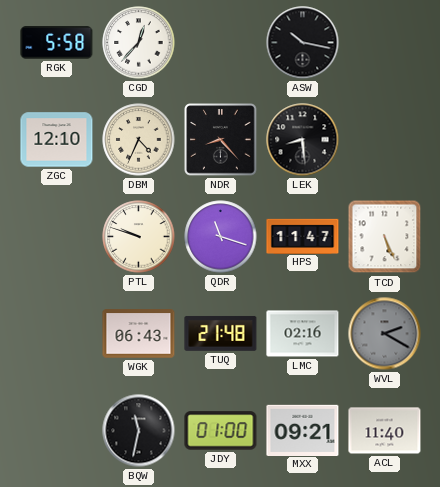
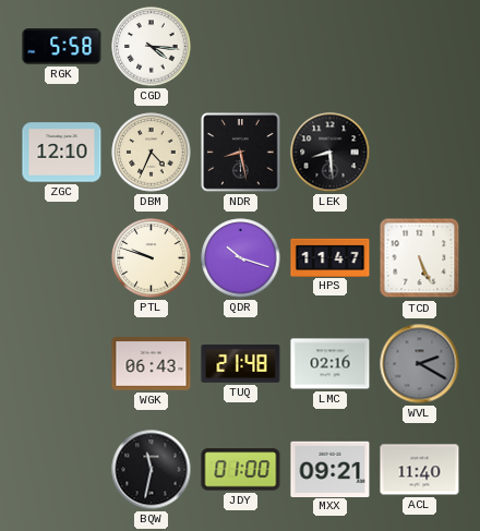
CGD: 12:37 -> 4:16 (152, 47)
ASW: 10:17 -> none (303, 43)
NDR: 8:23 -> 8:28 (241, 153)
QDR: 11:18 -> 10:18 (241, 258)
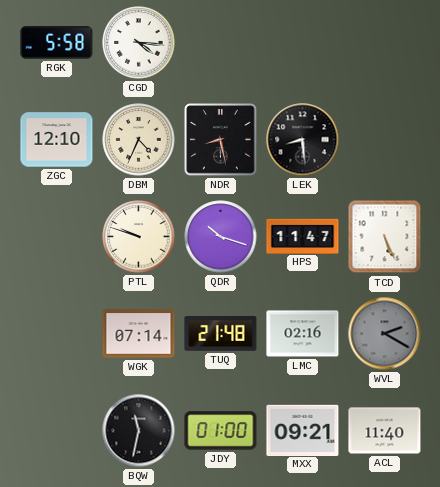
WGK: 06:43 -> 07:14 (139, 334)
